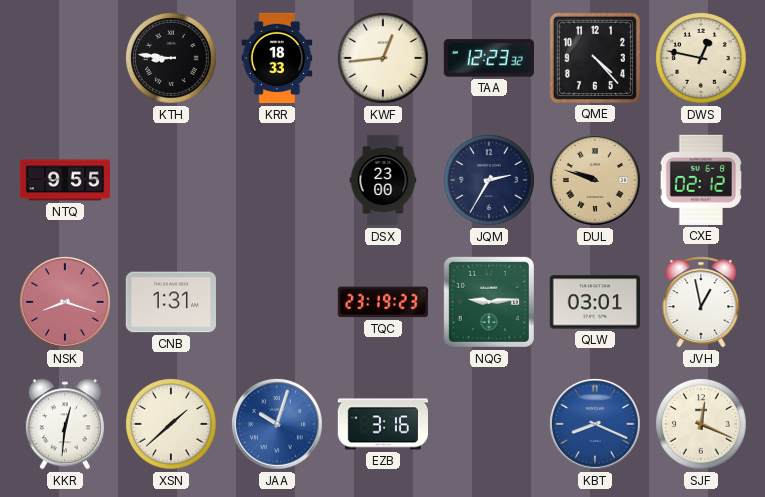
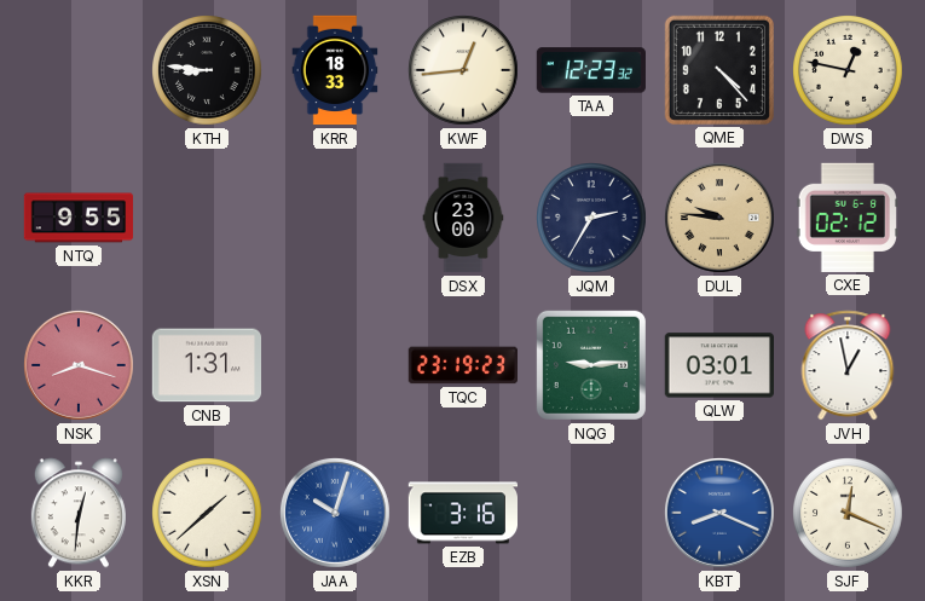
DUL: 9:48 -> 9:46 (719, 218)
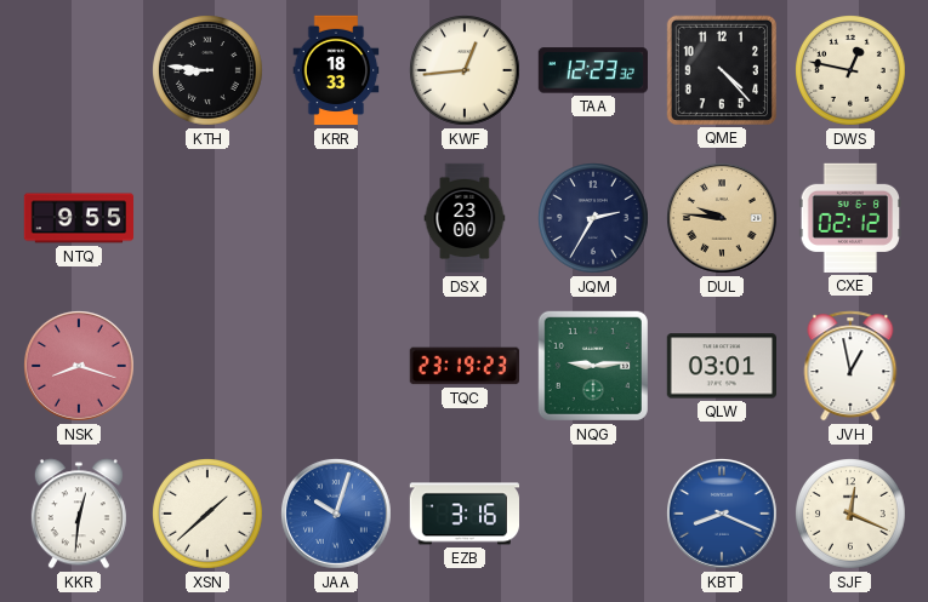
CNB: 1:31 -> none (206, 365)
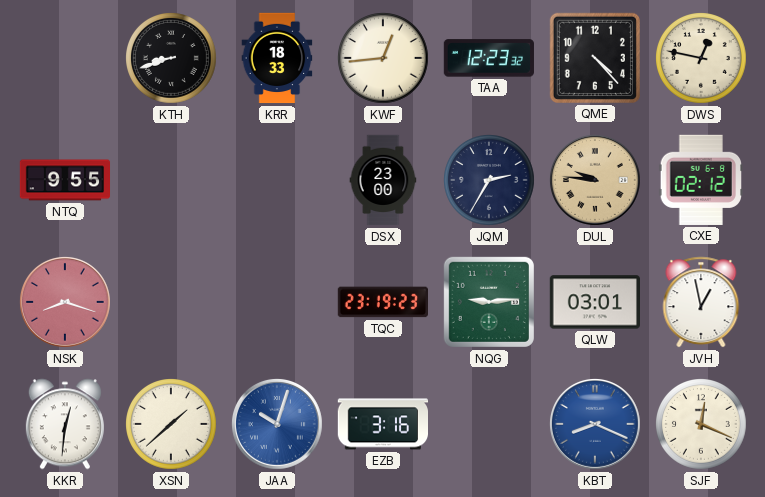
KTH: 8:46 -> 8:42 (172, 59)
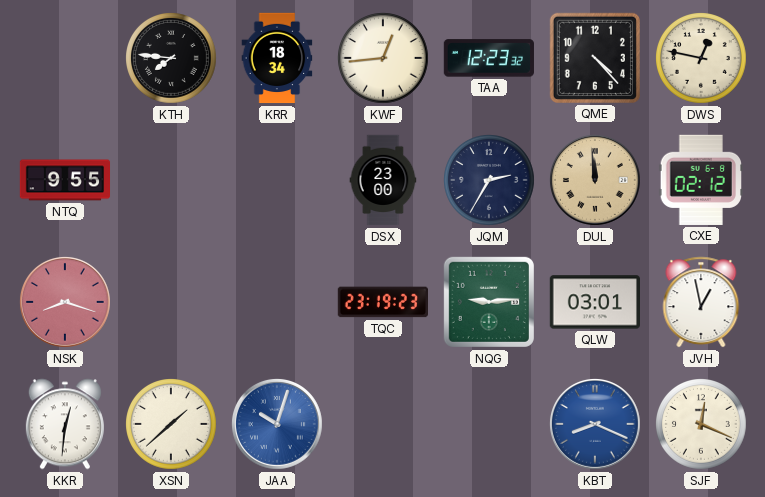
KTH: 8:42 -> 7:46 (172, 59)
KRR: 18:33 -> 18:34 (277, 58)
DUL: 9:46 -> 11:59 (595, 180)
EZB: 3:16 -> none (382, 424)
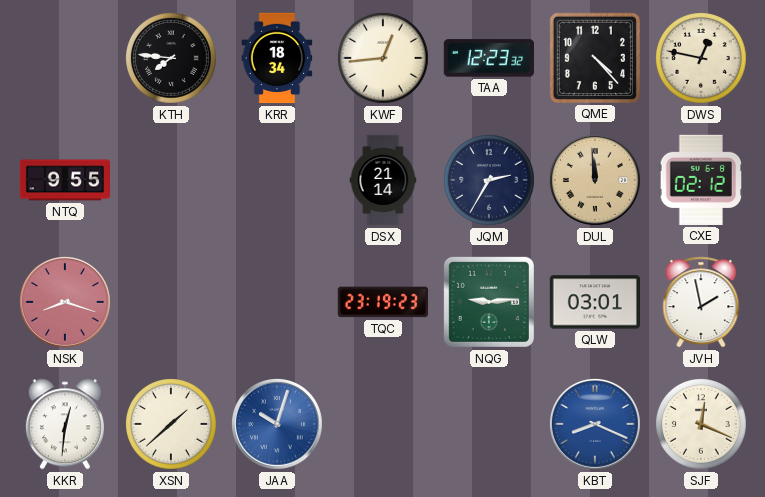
DSX: 23:00 -> 21:14 (383, 180)
JVH: 12:58 -> 1:58 (701, 302)
